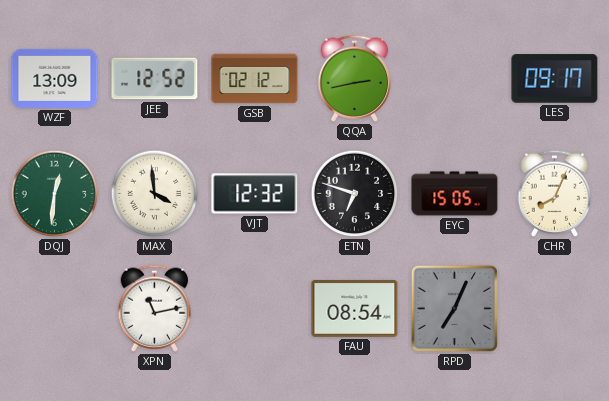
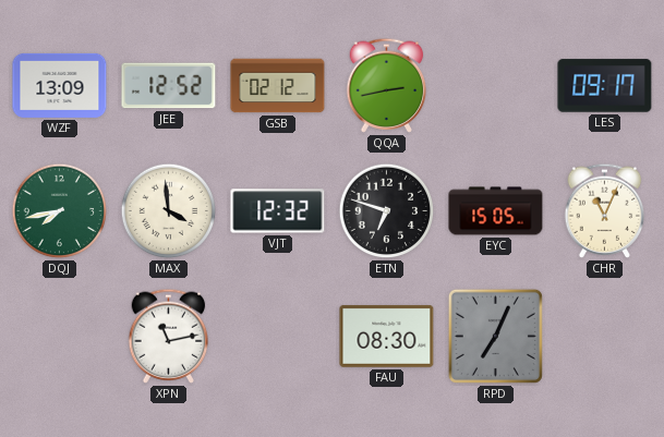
DQJ: 12:31 -> 7:43 (60, 211)
CHR: 8:04 -> 11:04 (605, 210)
FAU: 08:54 -> 08:30 (387, 336)
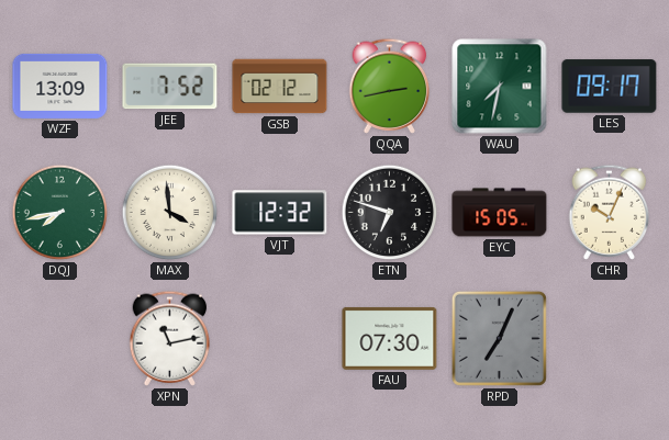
JEE: 12:52 -> 7:52 (170, 87)
WAU: none -> 7:32 (500, 87)
CHR: 11:04 -> 10:04 (610, 212)
FAU: 08:30 -> 07:30 (390, 338)
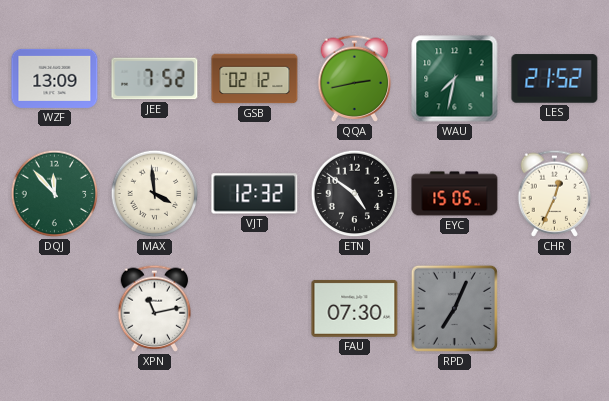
LES: 09:17 -> 21:52 (555, 79)
DQJ: 7:43 -> 11:53 (55, 194)
ETN: 6:48 -> 4:51 (355, 194)
CHR: 10:04 -> 12:34 (555, 193)
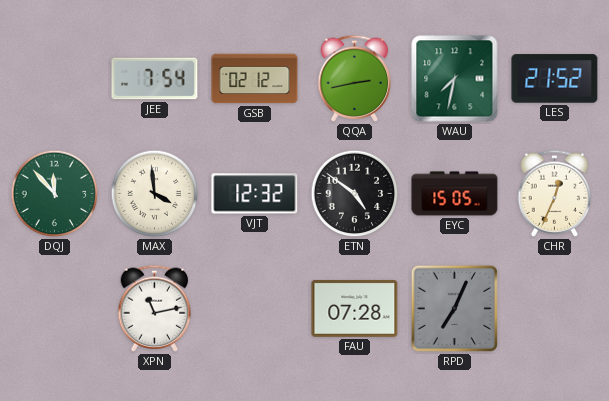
WZF: 13:09 -> none (55, 78)
JEE: 7:52 -> 7:54 (155, 79)
FAU: 07:30 -> 07:28 (355, 308)
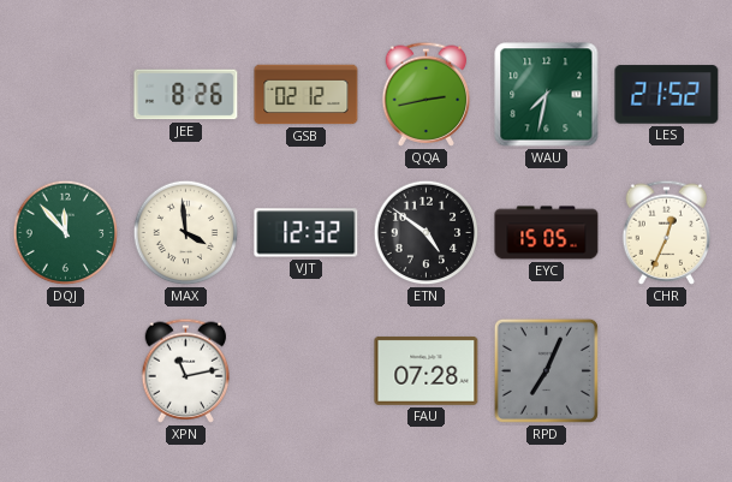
JEE: 7:54 -> 8:26 (186, 95)
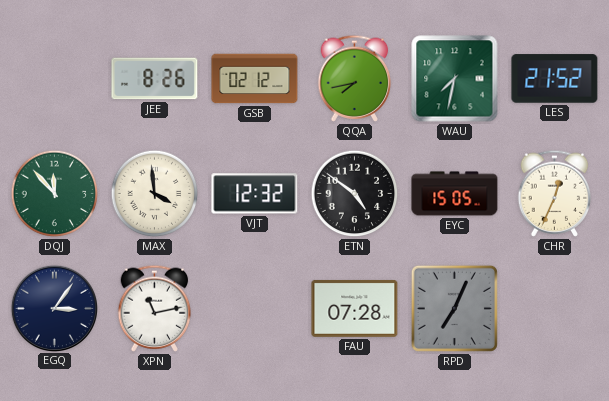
QQA: 2:43 -> 7:43 (355, 78)
EGQ: none -> 3:06 (54, 308)
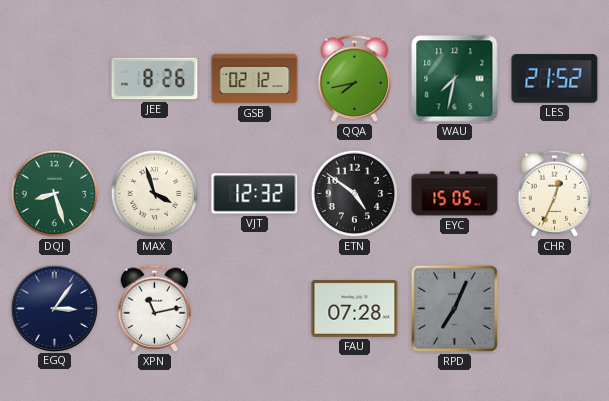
DQJ: 11:53 -> 8:27 (55, 194)
MAX: 3:59 -> 3:57 (155, 194)
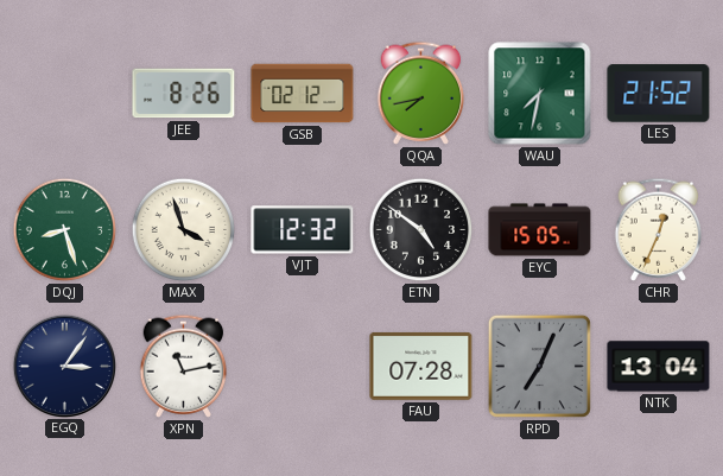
NTK: none -> 13:04 (659, 367)
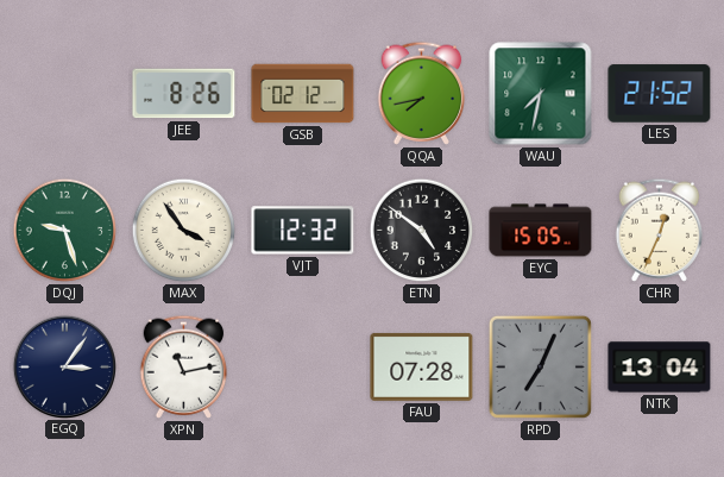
DQJ: 8:27 -> 9:27 (65, 231)
MAX: 3:57 -> 3:54 (184, 231)
